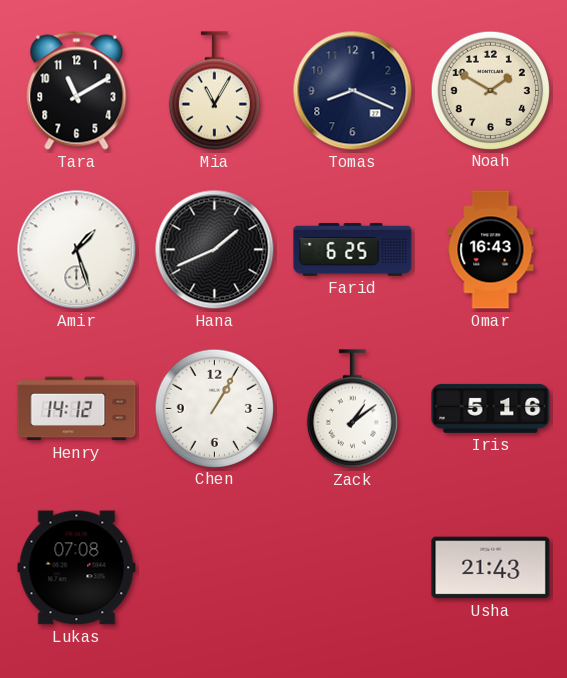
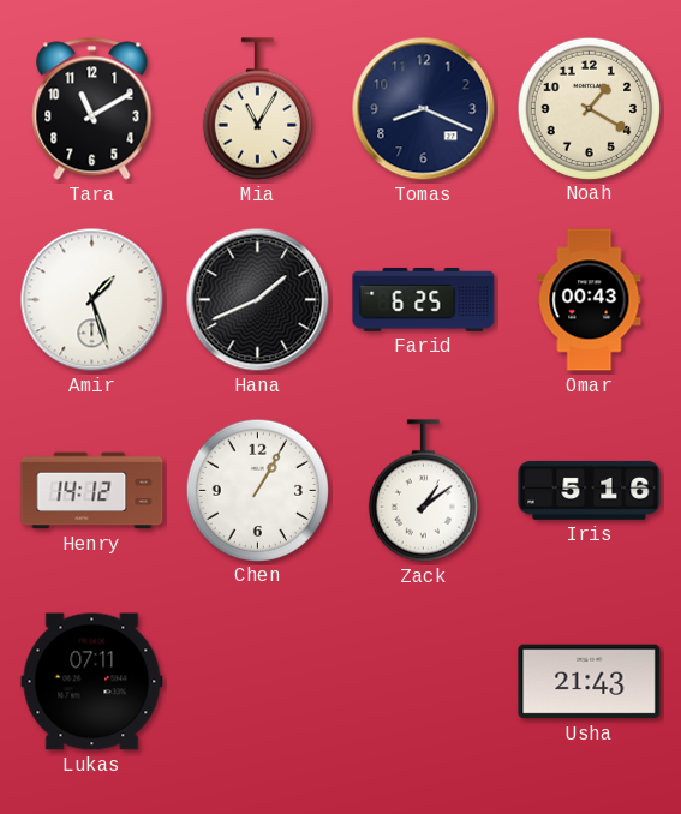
Noah: 1:50 -> 1:20 (589, 108)
Omar: 16:43 -> 00:43 (590, 300)
Lukas: 07:08 -> 07:11 (92, 682)
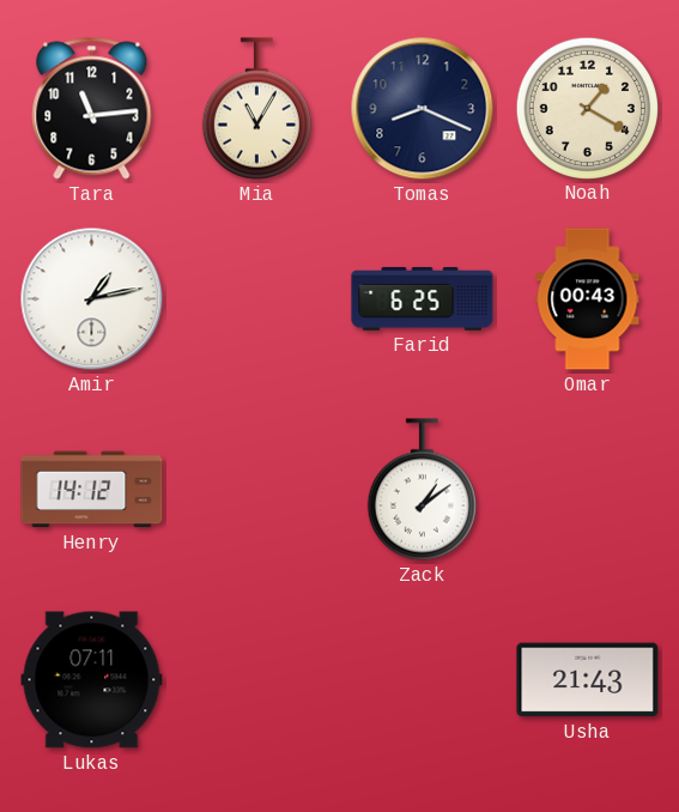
Tara: 11:10 -> 11:14 (92, 109)
Amir: 1:27 -> 1:13 (92, 299)
Hana: 1:41 -> none (258, 300)
Chen: 1:05 -> none (257, 490)
Iris: 5:16 -> none (590, 490)
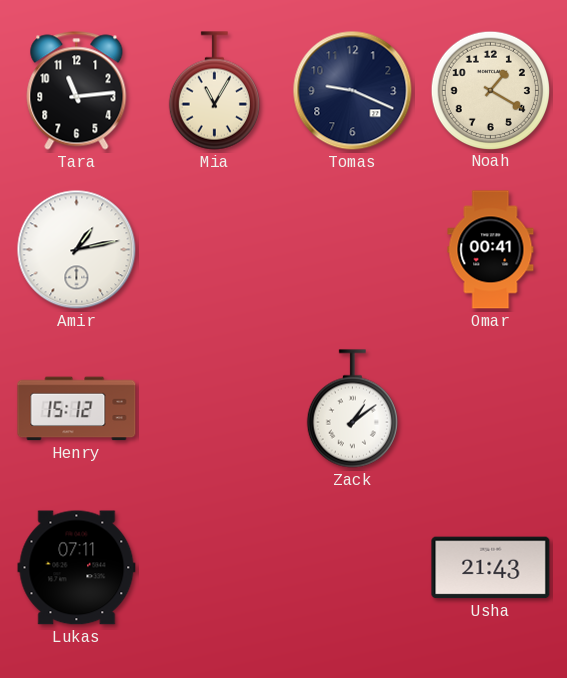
Tomas: 8:19 -> 9:19 (353, 91)
Farid: 6:25 -> none (423, 298)
Omar: 00:43 -> 00:41 (491, 250)
Henry: 14:12 -> 15:12 (77, 409)
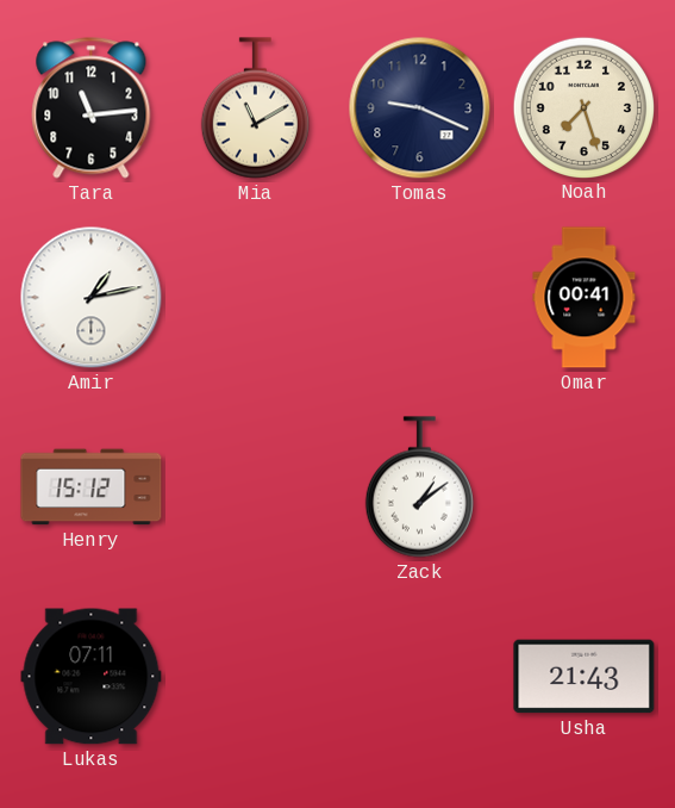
Mia: 11:05 -> 11:10 (255, 108)
Noah: 1:20 -> 7:27 (583, 107)
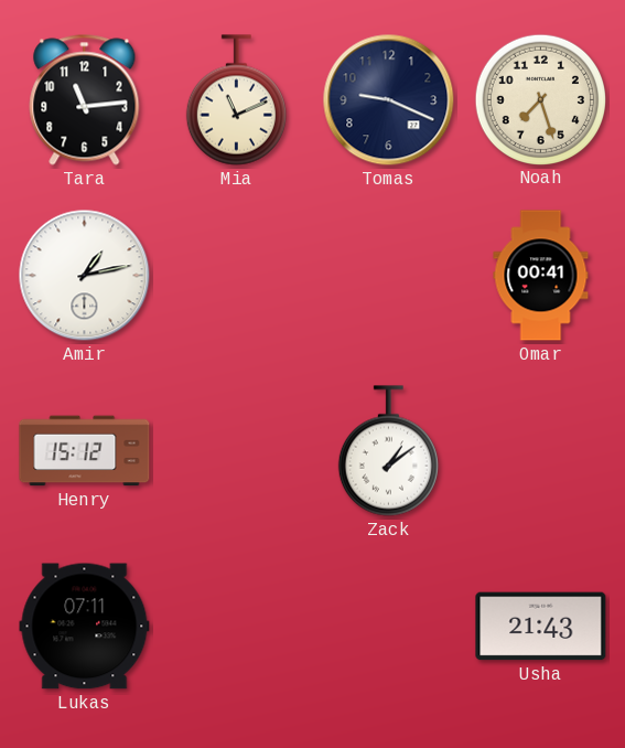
Mia: 11:10 -> 11:11 (236, 100)
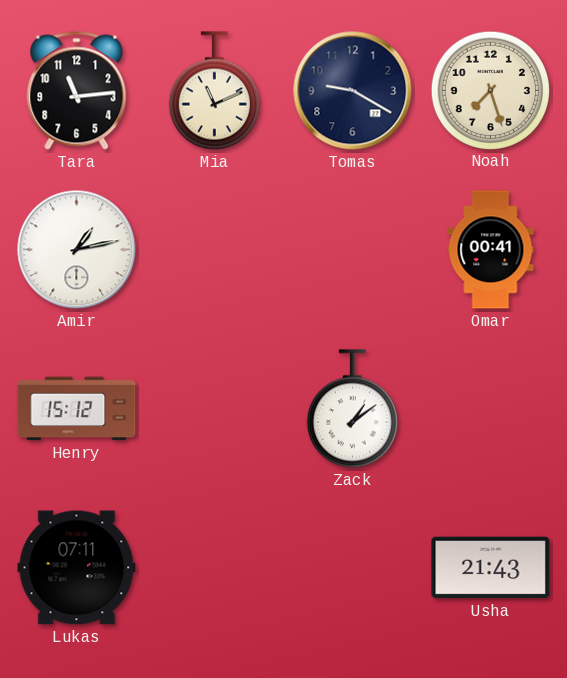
Tomas: 9:19 -> 9:20 (353, 91)
